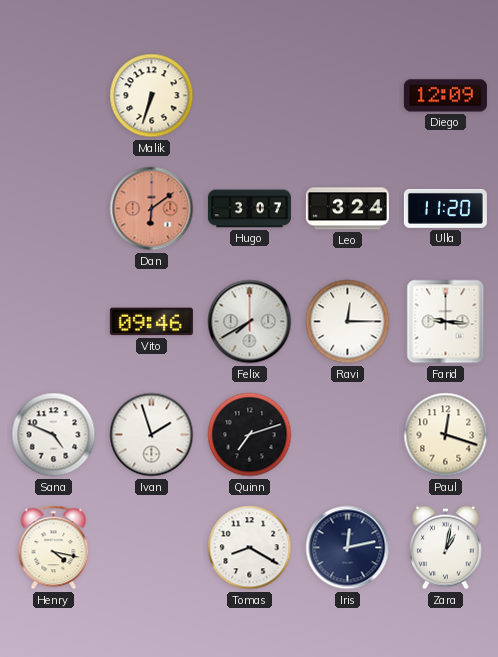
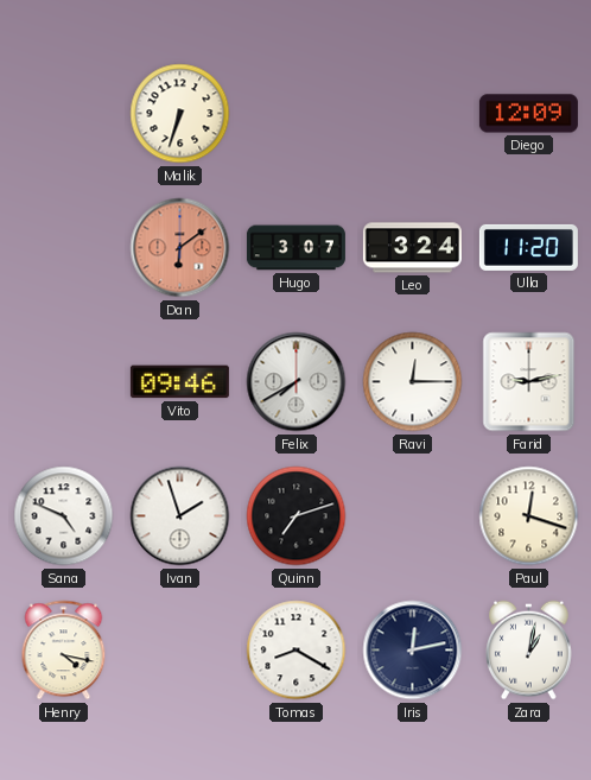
Farid: 9:16 -> 9:13 (529, 382)
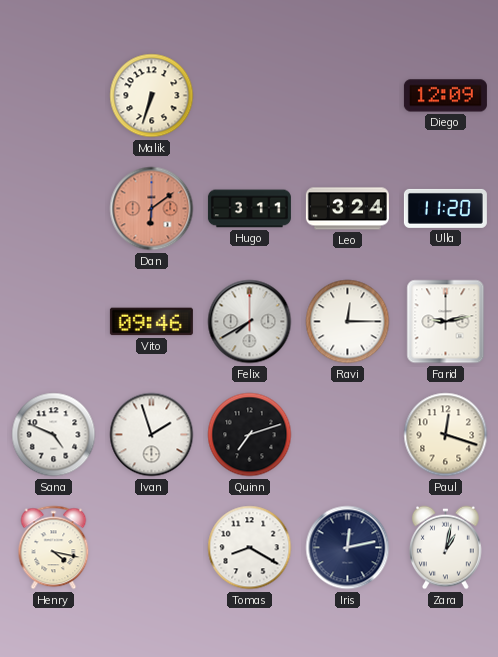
Hugo: 3:07 -> 3:11 (249, 209)
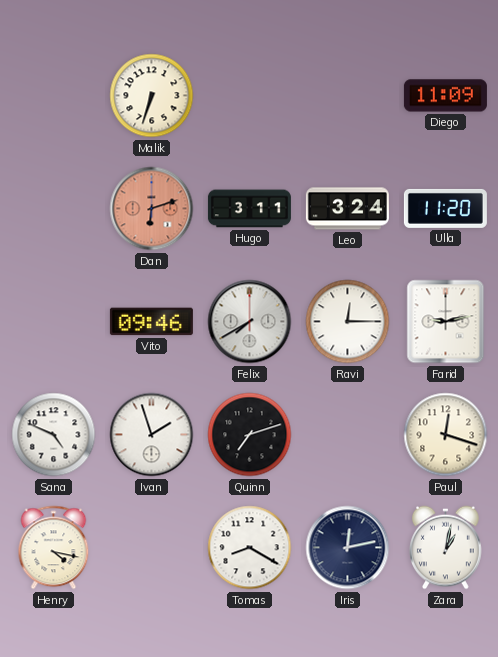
Diego: 12:09 -> 11:09 (445, 96)
Dan: 6:09 -> 6:12 (152, 209)
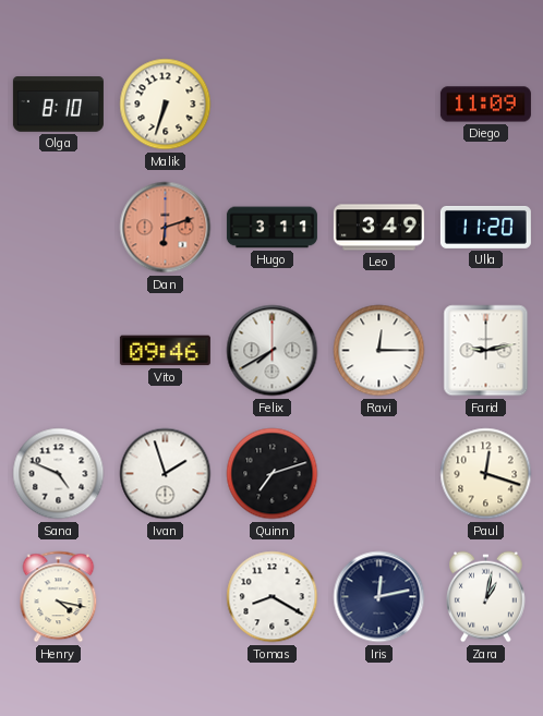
Olga: none -> 8:10 (58, 105)
Leo: 3:24 -> 3:49 (378, 228)
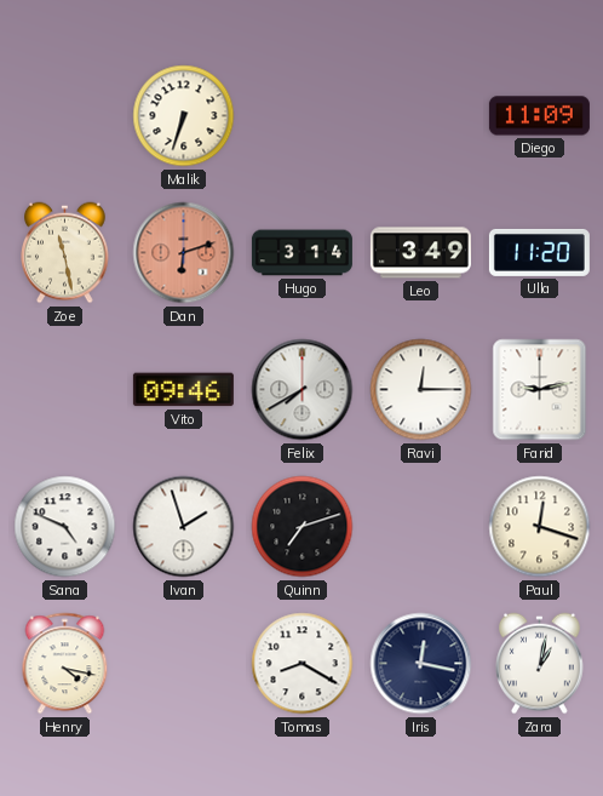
Olga: 8:10 -> none (58, 105)
Zoe: none -> 11:28 (65, 253)
Hugo: 3:11 -> 3:14 (301, 253)
Iris: 12:13 -> 12:17 (421, 664)
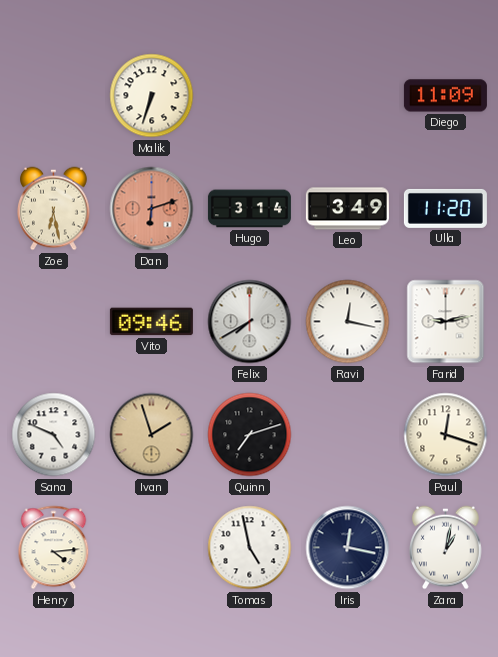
Zoe: 11:28 -> 6:28 (54, 209)
Ravi: 12:15 -> 12:17 (348, 322)
Ivan dial: white -> champagne (152, 435)
Henry: 4:17 -> 4:14 (54, 548)
Tomas: 8:20 -> 4:58 (250, 548)
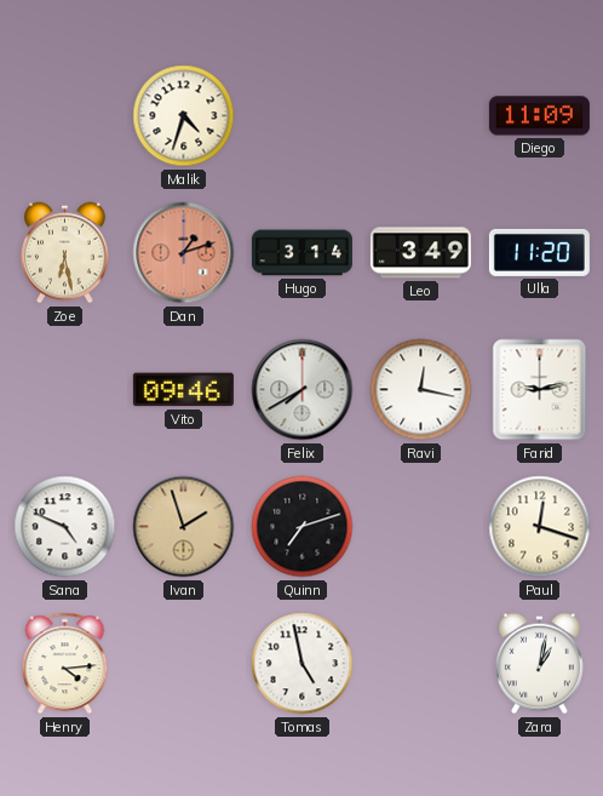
Malik: 6:33 -> 4:33 (184, 116)
Dan: 6:12 -> 1:12 (184, 253)
Iris: 12:17 -> none (348, 548)
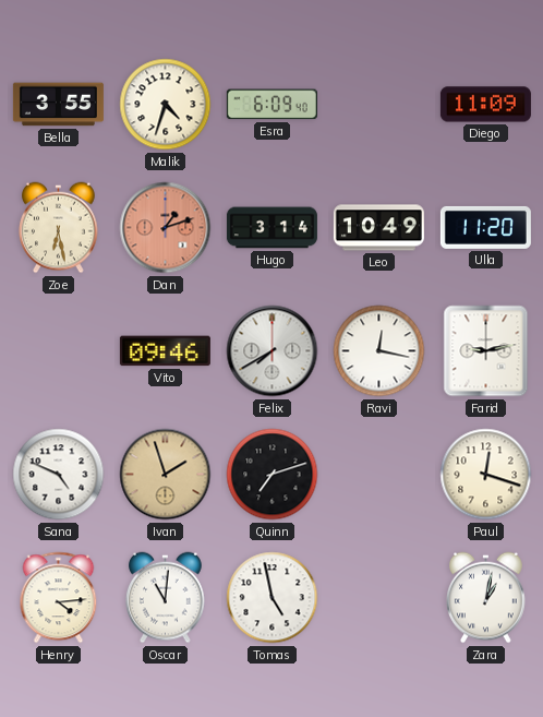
Bella: none -> 3:55 (58, 105)
Esra: none -> 6:09 (271, 105)
Leo: 3:49 -> 10:49 (378, 228)
Oscar: none -> 11:01 (166, 598)
